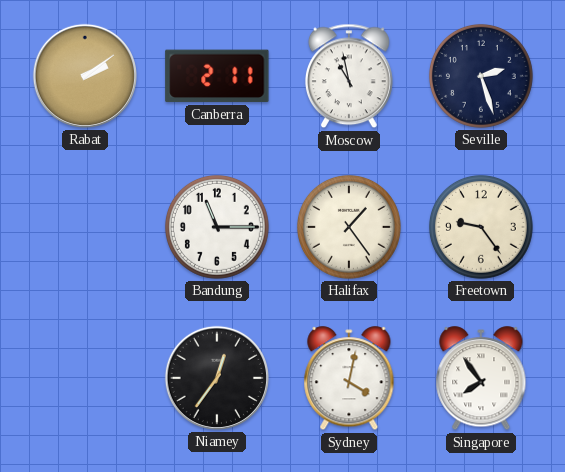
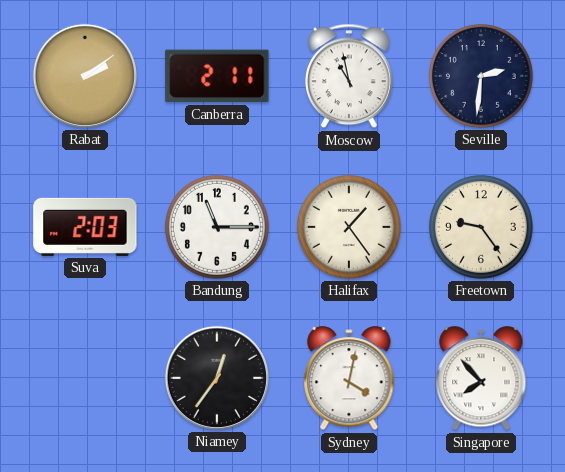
Seville: 2:27 -> 2:31 (481, 76)
Suva: none -> 2:03 (85, 227)
Singapore: 7:54 -> 7:53 (481, 379)
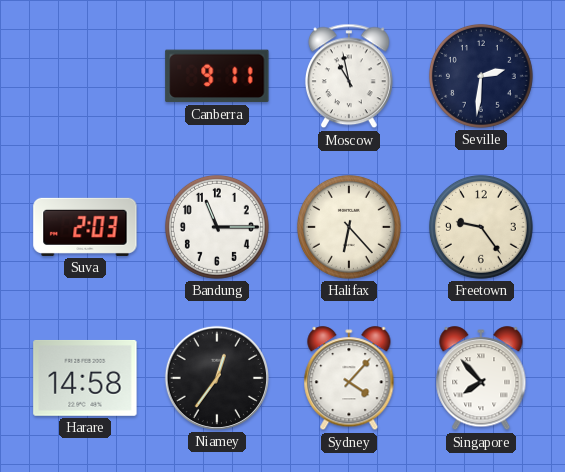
Rabat: 2:09 -> none (85, 76)
Canberra: 2:11 -> 9:11 (217, 76)
Halifax: 1:24 -> 6:23 (349, 227)
Harare: none -> 14:58 (85, 378)
Sydney: 4:02 -> 4:07 (349, 379)
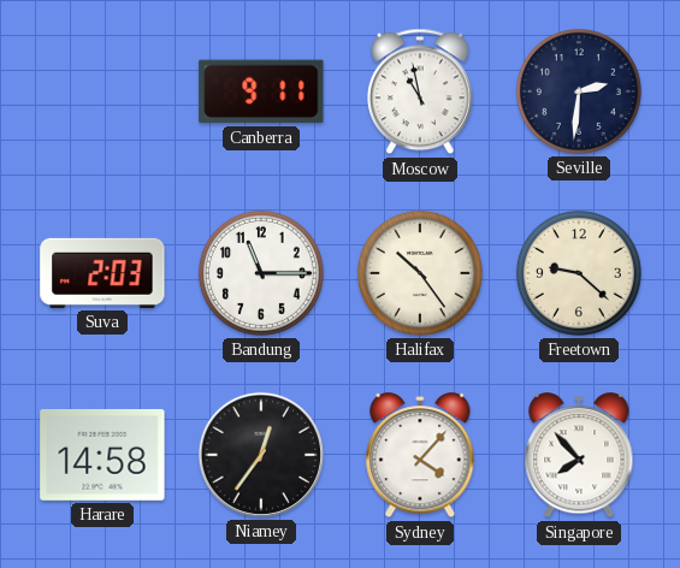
Halifax: 6:23 -> 10:24 (420, 273)
Freetown: 9:24 -> 9:22 (579, 273)
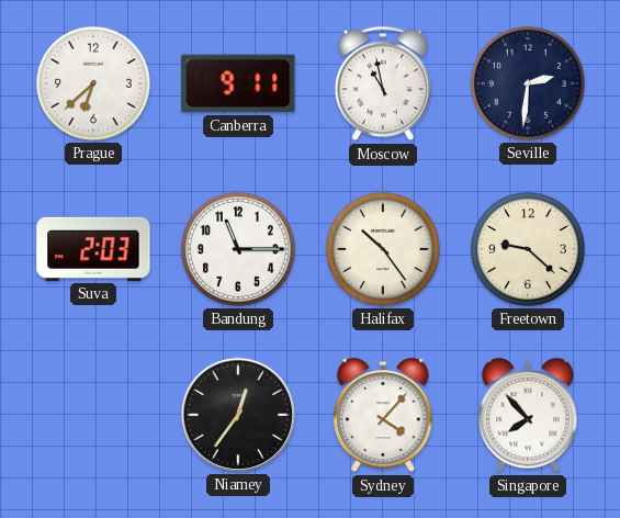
Prague: none -> 6:38 (93, 83)
Harare: 14:58 -> none (102, 455)
